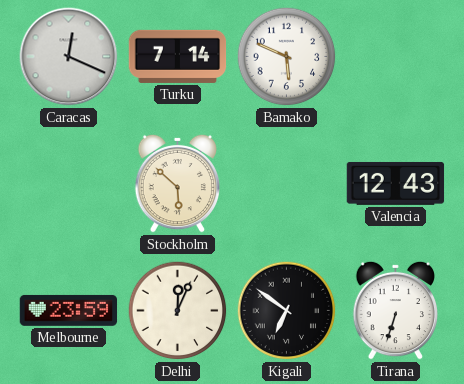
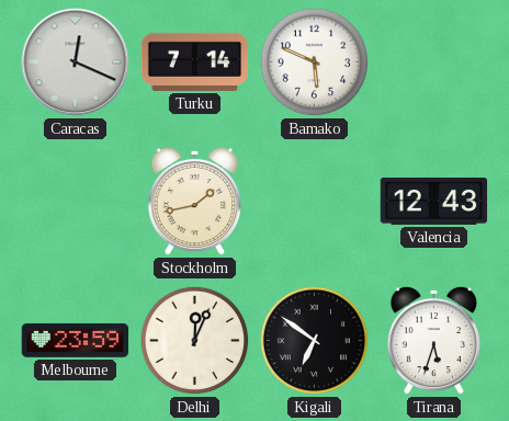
Stockholm: 5:52 -> 1:43 (194, 201)
Tirana: 6:33 -> 5:33 (433, 340)
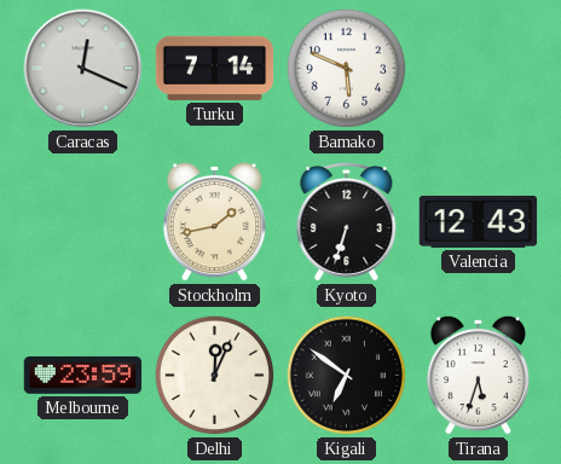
Kyoto: none -> 6:33 (347, 222)
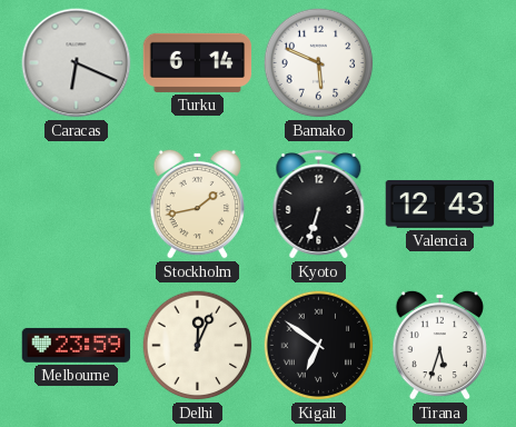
Caracas: 12:19 -> 6:19 (77, 63)
Turku: 7:14 -> 6:14 (198, 62)
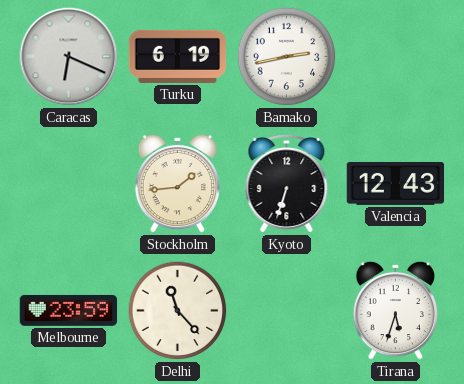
Turku: 6:14 -> 6:19 (178, 56)
Bamako: 5:49 -> 2:43 (287, 57)
Stockholm: 1:43 -> 1:44 (177, 183)
Delhi: 12:04 -> 11:23 (178, 311)
Kigali: 6:51 -> none (319, 346)
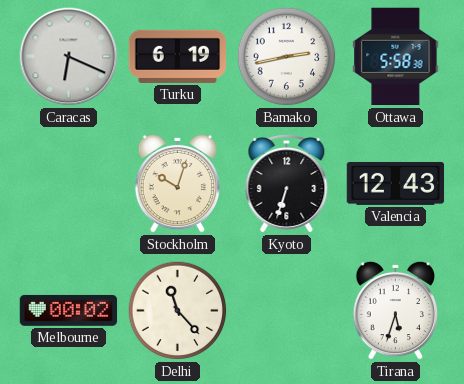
Ottawa: none -> 5:58 (396, 57)
Stockholm: 1:44 -> 10:03 (177, 183)
Melbourne: 23:59 -> 00:02 (69, 310)
